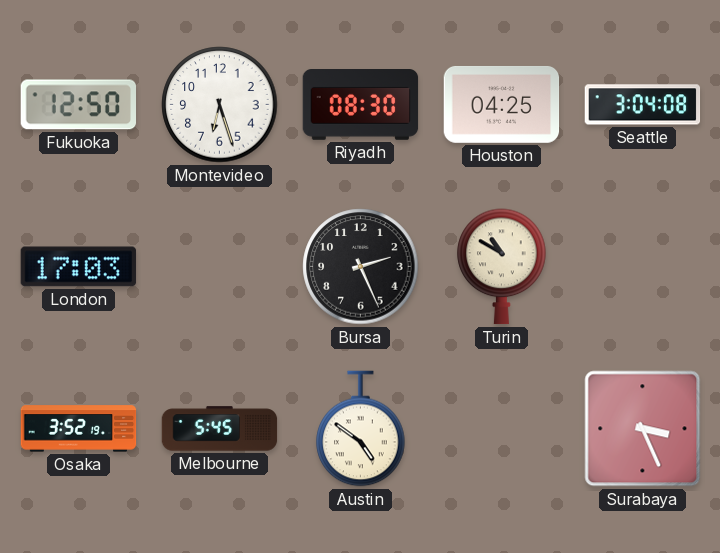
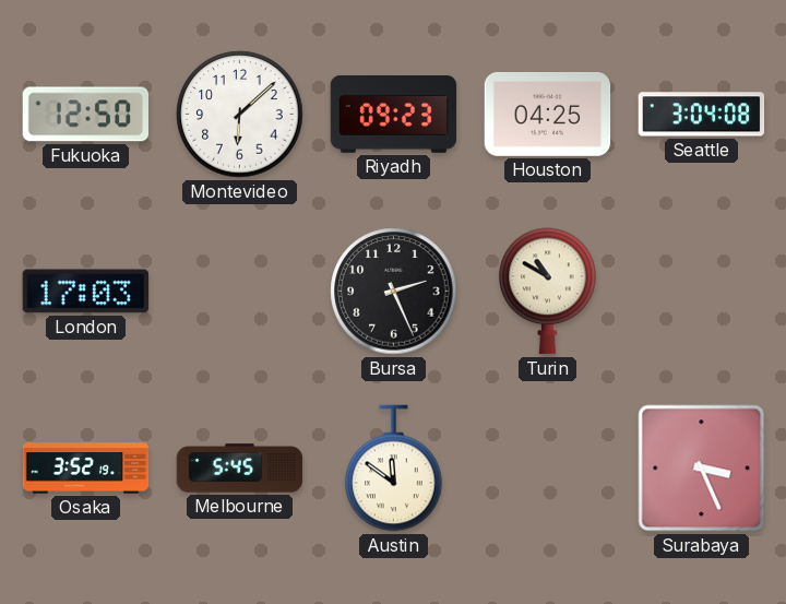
Montevideo: 6:27 -> 6:08 (240, 115)
Riyadh: 08:30 -> 09:23 (394, 115)
Austin: 4:51 -> 11:51 (394, 469)
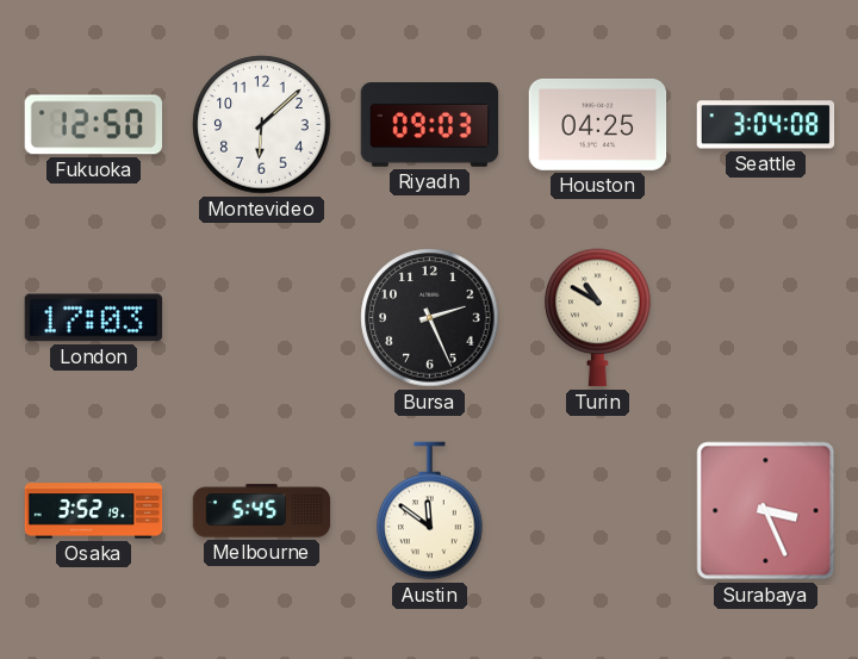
Riyadh: 09:23 -> 09:03 (430, 125)
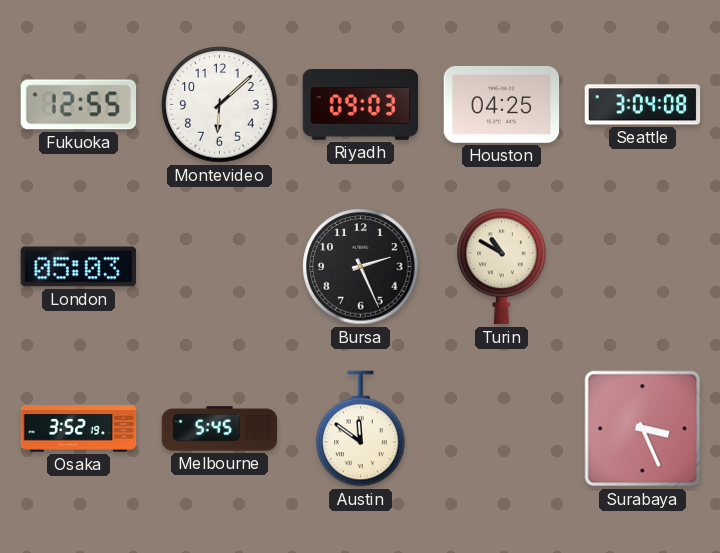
Fukuoka: 12:50 -> 12:55 (79, 105)
London: 17:03 -> 05:03 (79, 267)
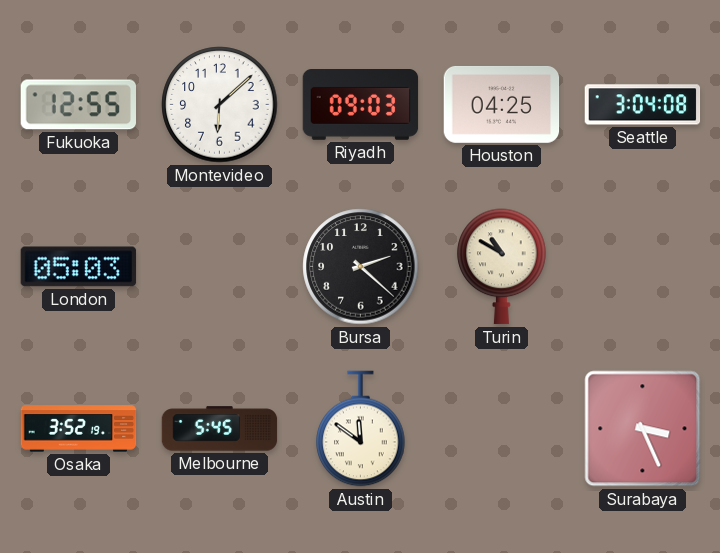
Bursa: 2:26 -> 2:22 (361, 267)
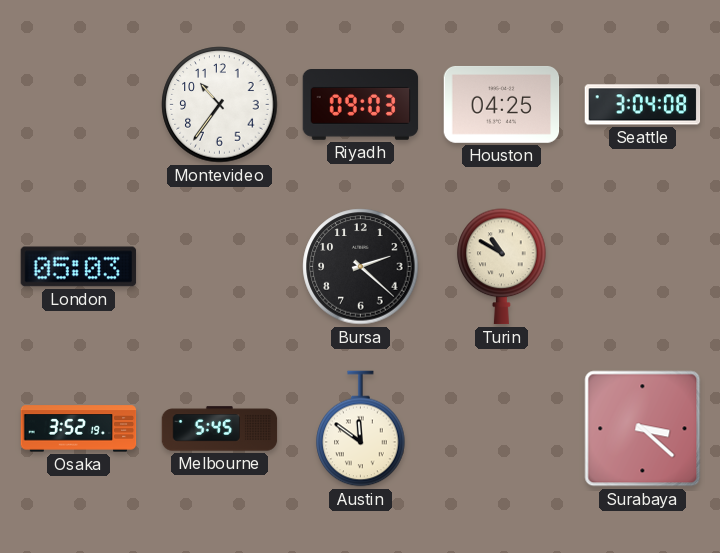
Fukuoka: 12:55 -> none (79, 105)
Montevideo: 6:08 -> 10:36 (220, 105)
Surabaya: 3:26 -> 3:22 (643, 429)
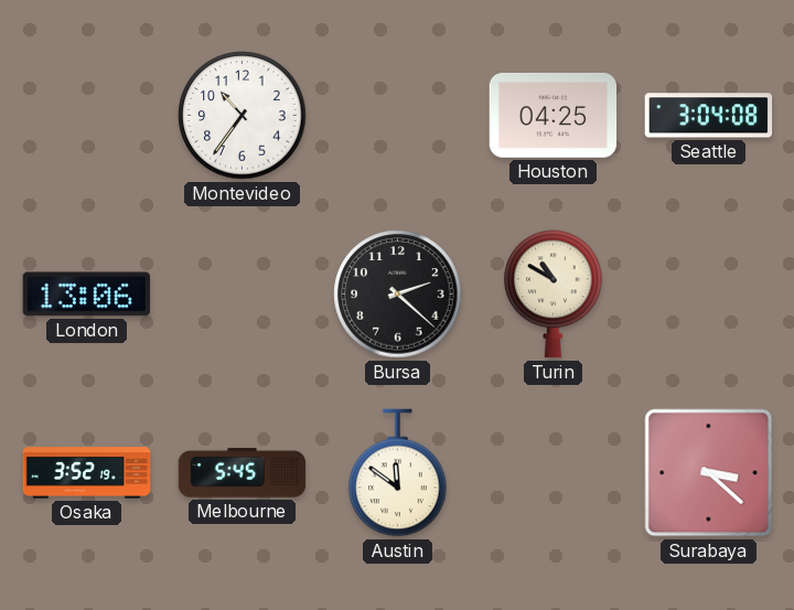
Riyadh: 09:03 -> none (361, 105)
London: 05:03 -> 13:06 (87, 295)
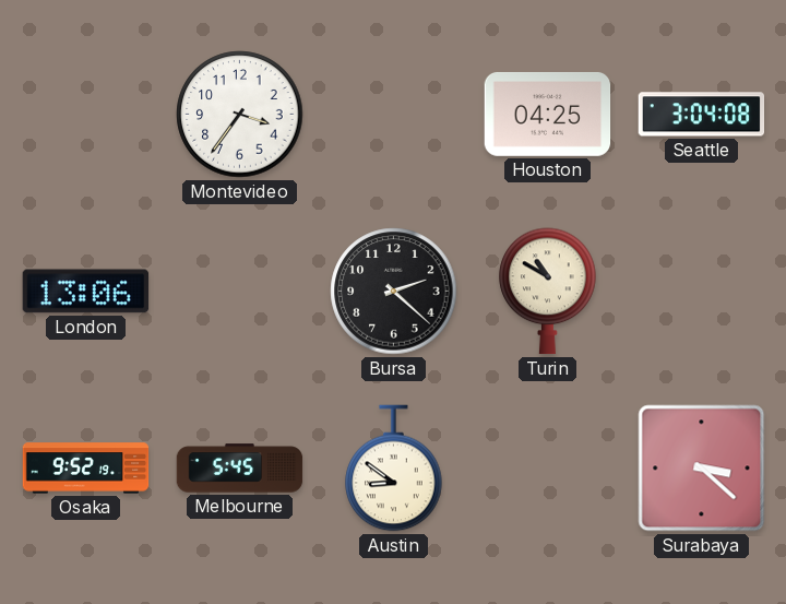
Montevideo: 10:36 -> 3:36 (240, 115)
Osaka: 3:52 -> 9:52 (86, 469)
Austin: 11:51 -> 8:51 (394, 469)
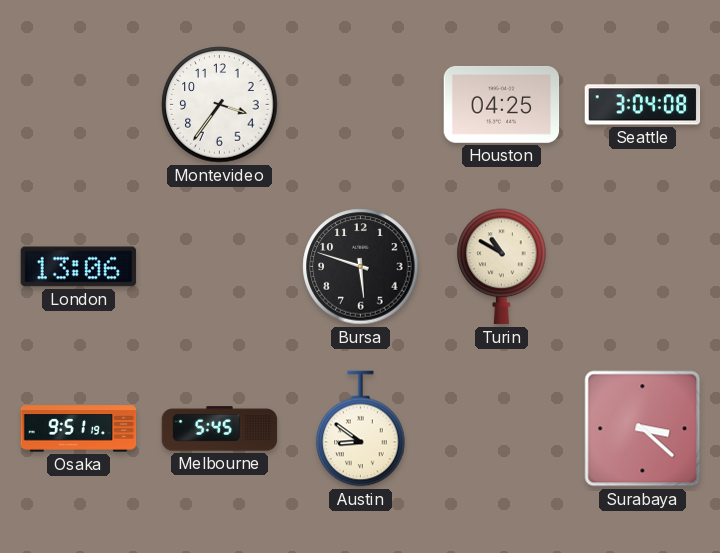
Bursa: 2:22 -> 5:48 (361, 267)
Osaka: 9:52 -> 9:51 (79, 429)
